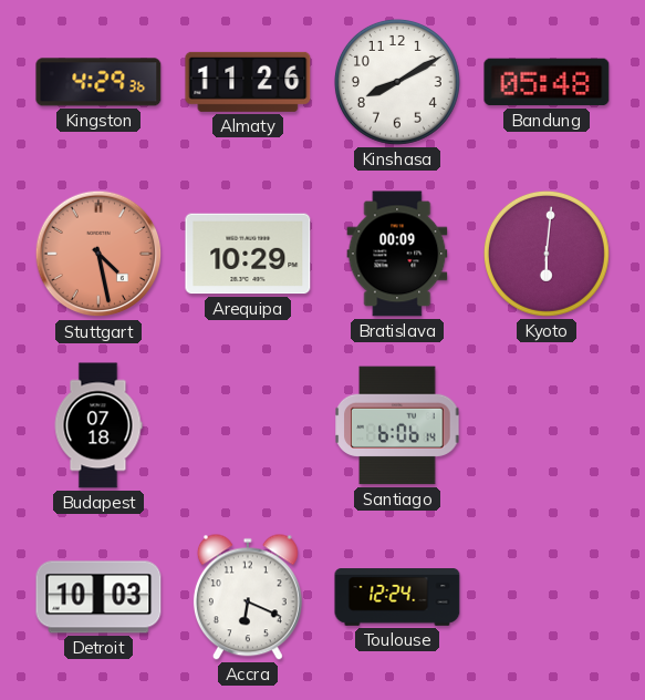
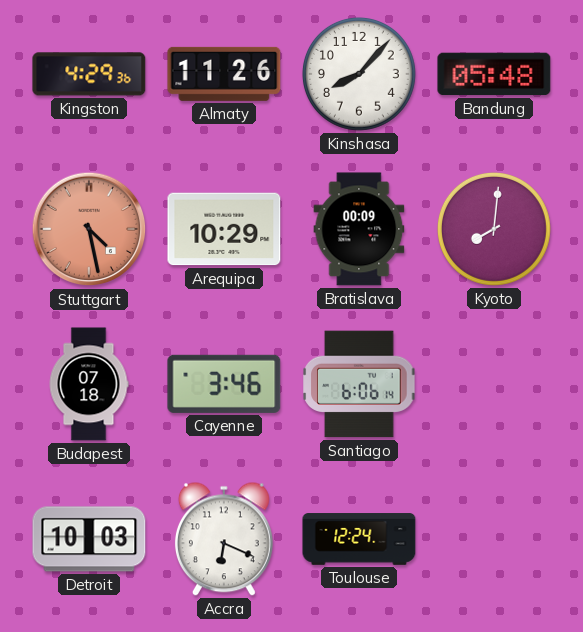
Kinshasa: 8:10 -> 8:07 (359, 74)
Kyoto: 6:01 -> 8:01 (494, 229)
Cayenne: none -> 3:46 (224, 384)
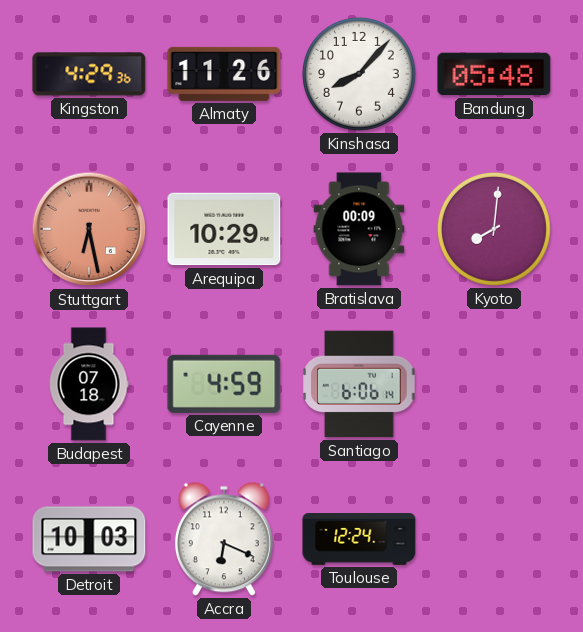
Stuttgart: 4:28 -> 6:28 (89, 229)
Cayenne: 3:46 -> 4:59 (224, 384)
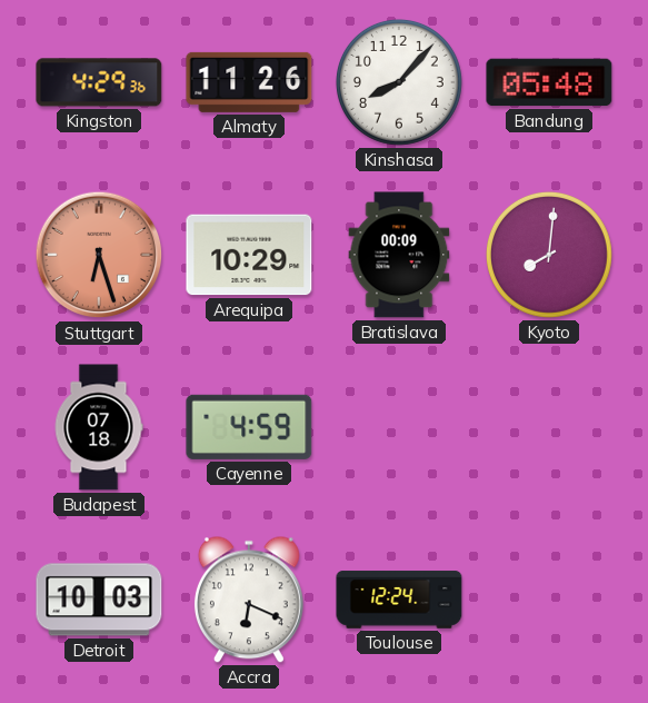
Stuttgart: 6:28 -> 6:27 (99, 255)
Santiago: 6:06 -> none (359, 384)
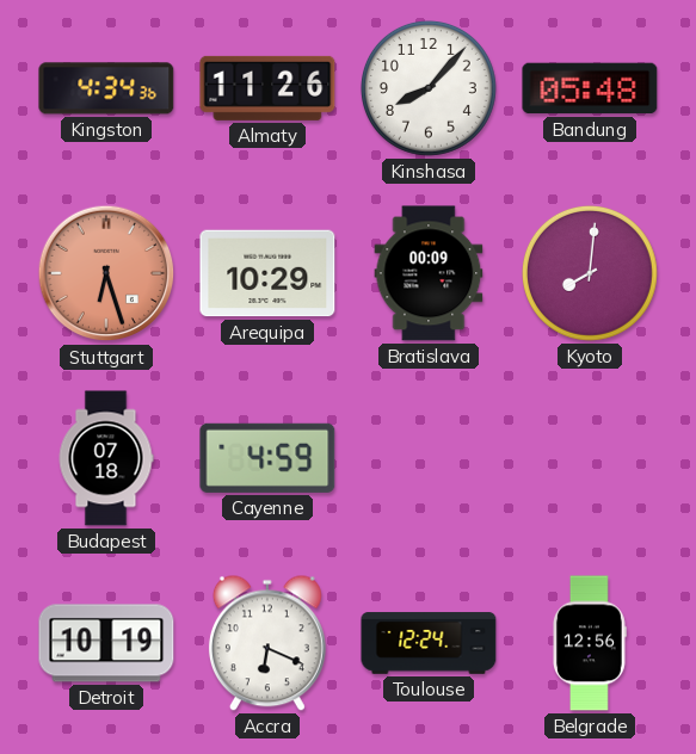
Kingston: 4:29 -> 4:34 (106, 88)
Detroit: 10:03 -> 10:19 (106, 643)
Belgrade: none -> 12:56 (590, 643)
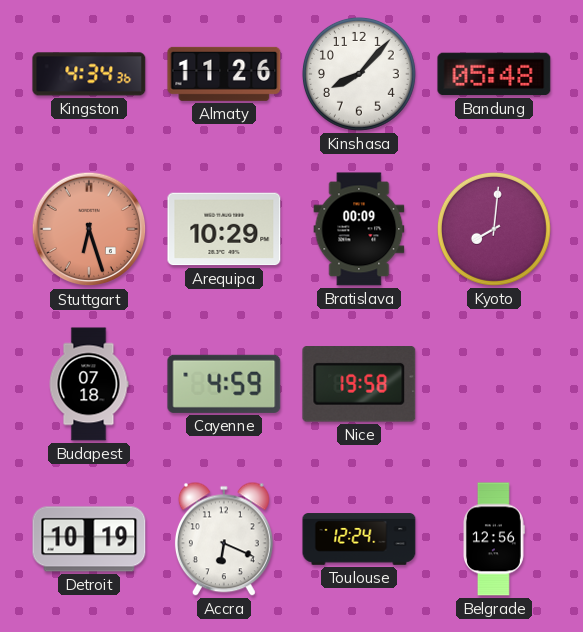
Nice: none -> 19:58 (359, 385)
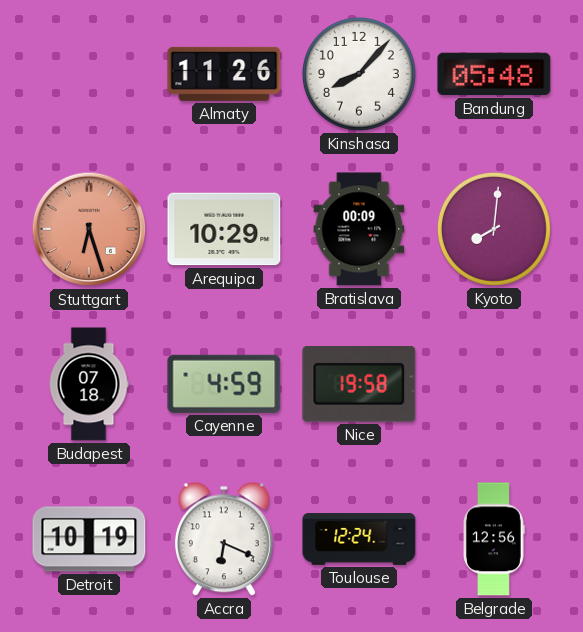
Kingston: 4:34 -> none (89, 74)
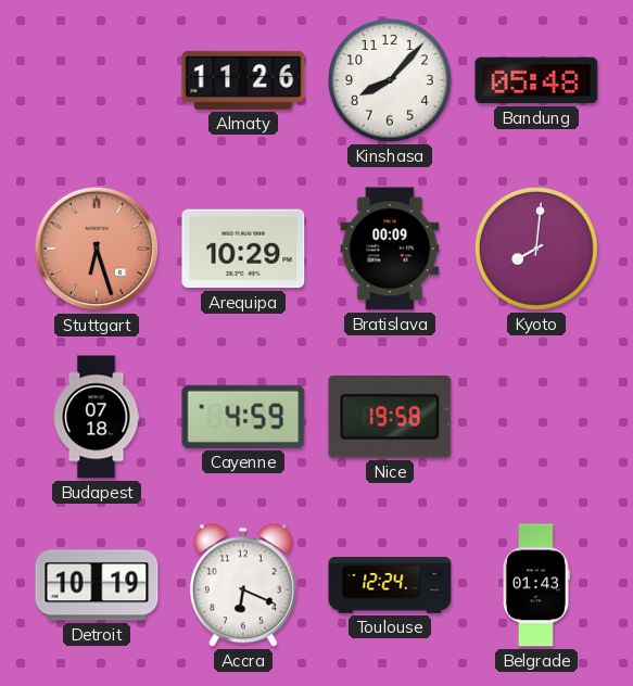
Belgrade: 12:56 -> 01:43 (536, 585)
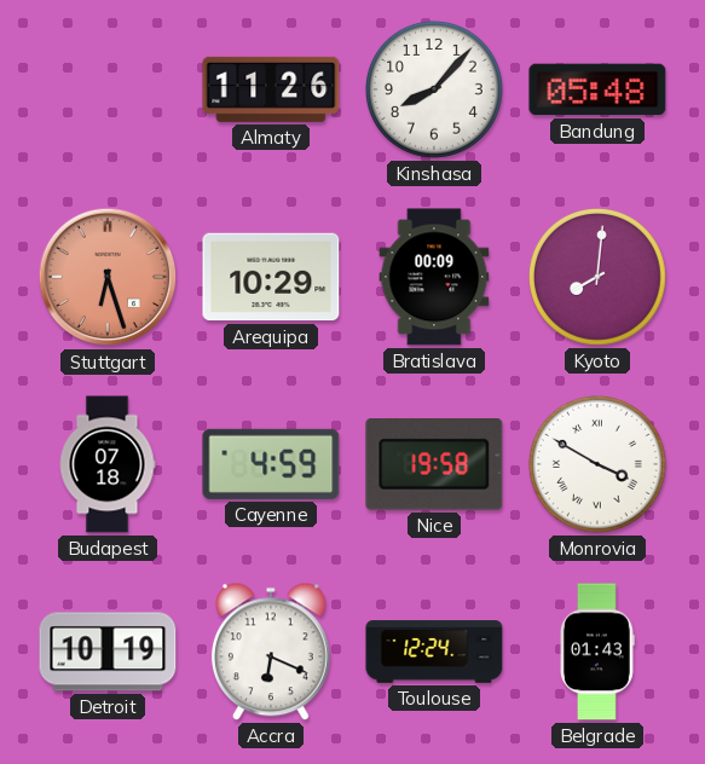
Monrovia: none -> 3:50 (597, 464)
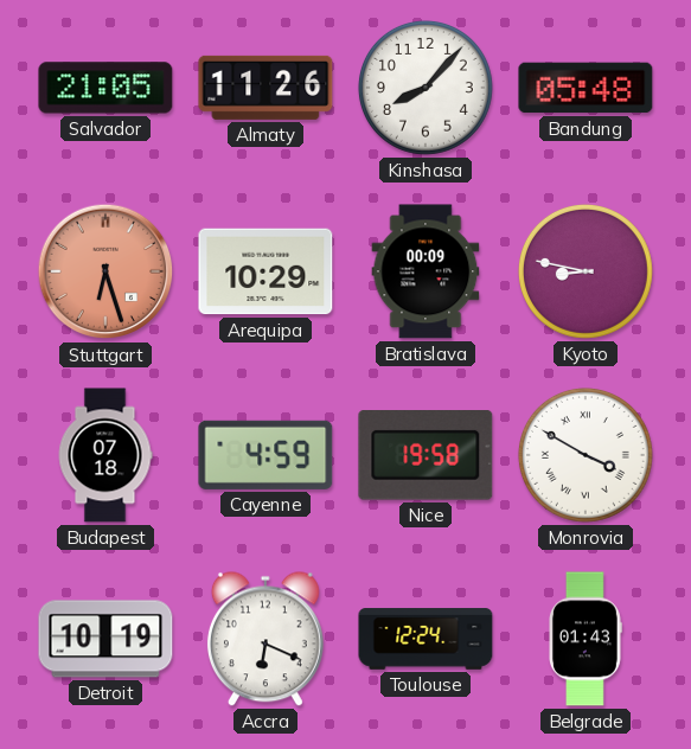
Salvador: none -> 21:05 (105, 88)
Kyoto: 8:01 -> 8:47 (586, 271)
